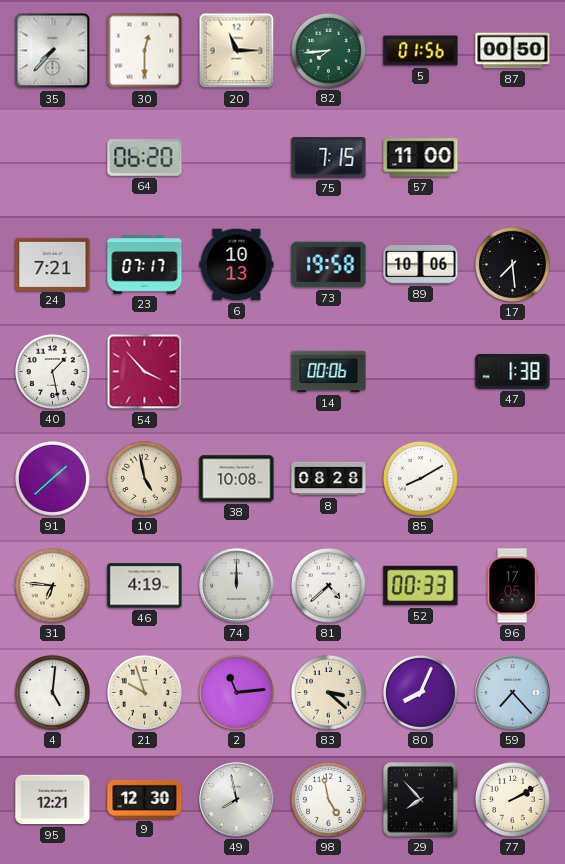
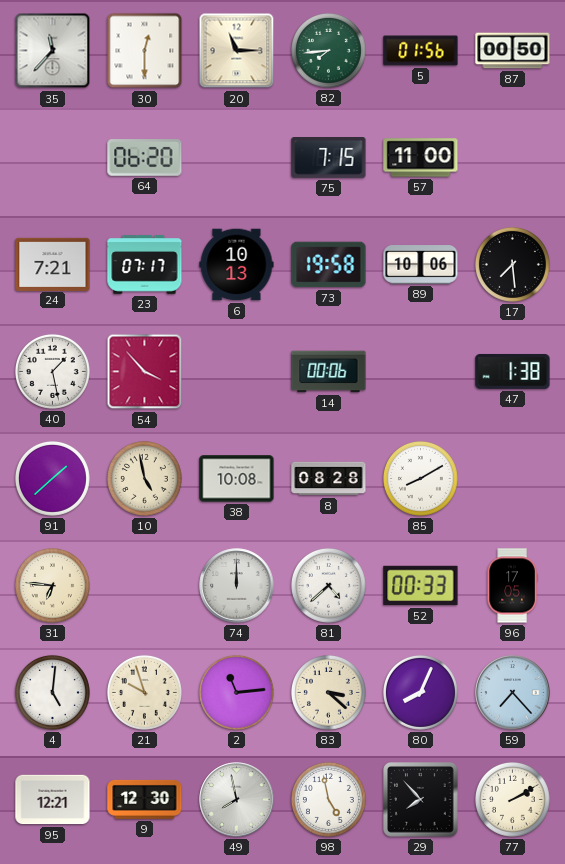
35: 7:37 -> 11:37 (53, 51)
46: 4:19 -> none (145, 586)
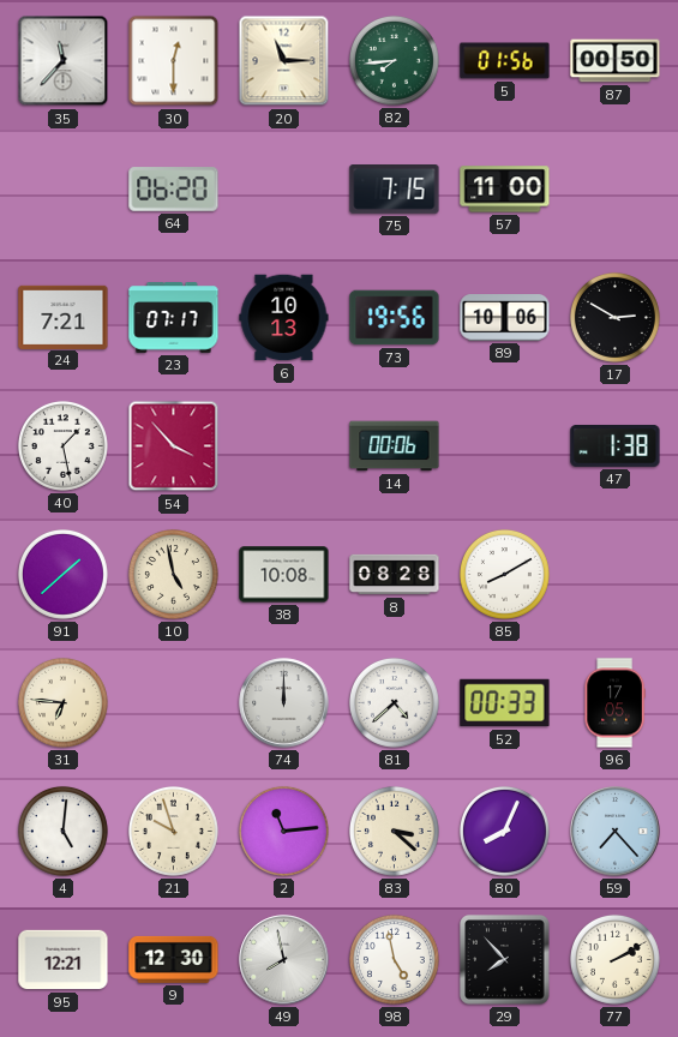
73: 19:58 -> 19:56 (395, 318)
17: 7:29 -> 2:50 (614, 317)
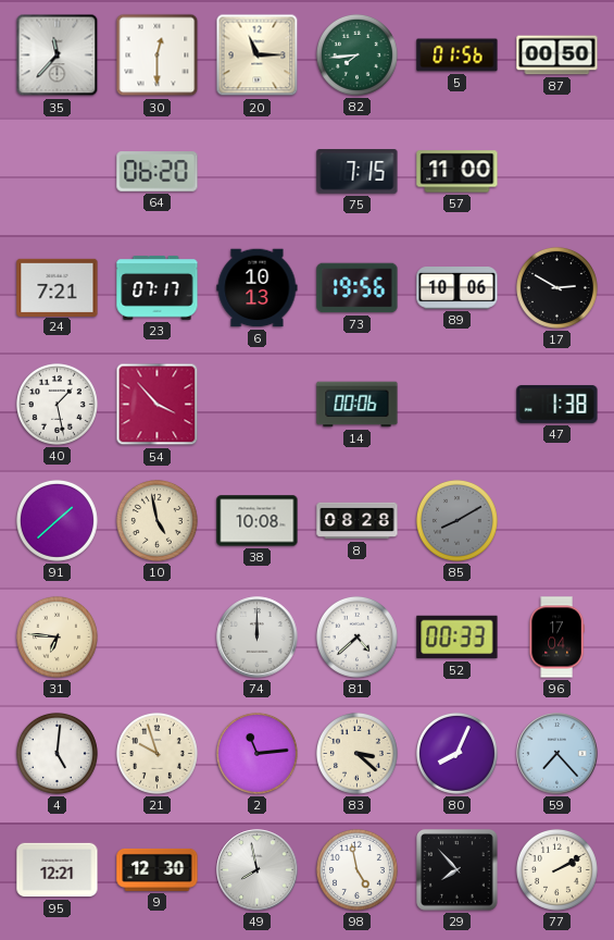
85 dial: white -> grey (456, 520)
96: 17:05 -> 17:04 (556, 638)
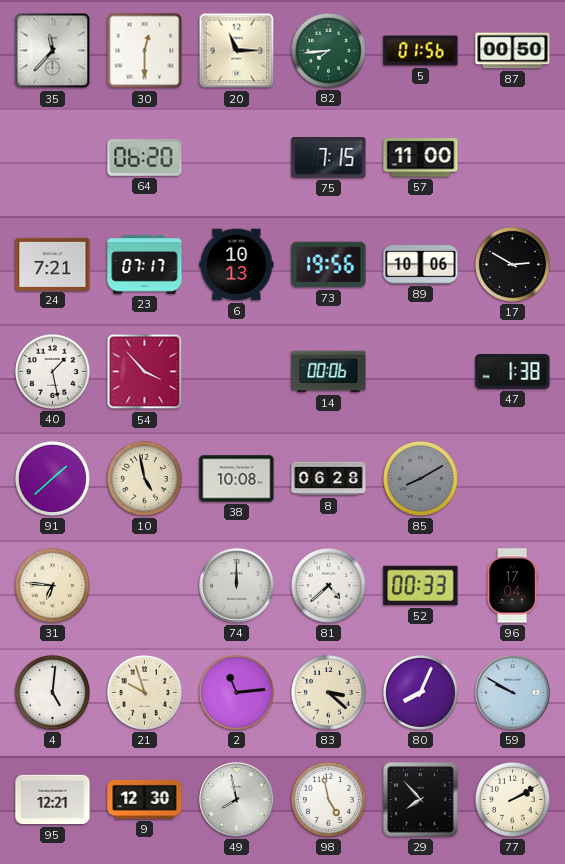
8: 08:28 -> 06:28 (329, 479)
59: 7:23 -> 9:50 (513, 693)
